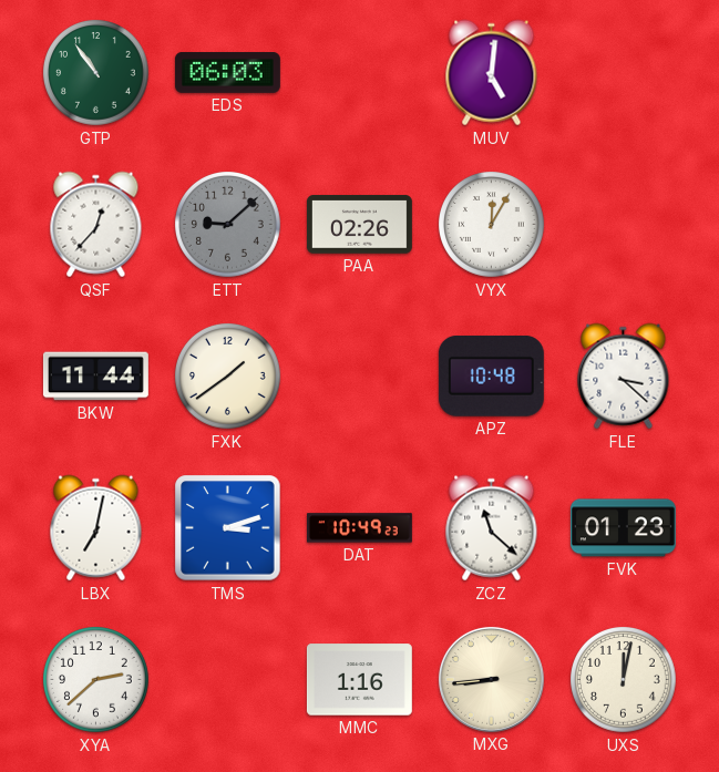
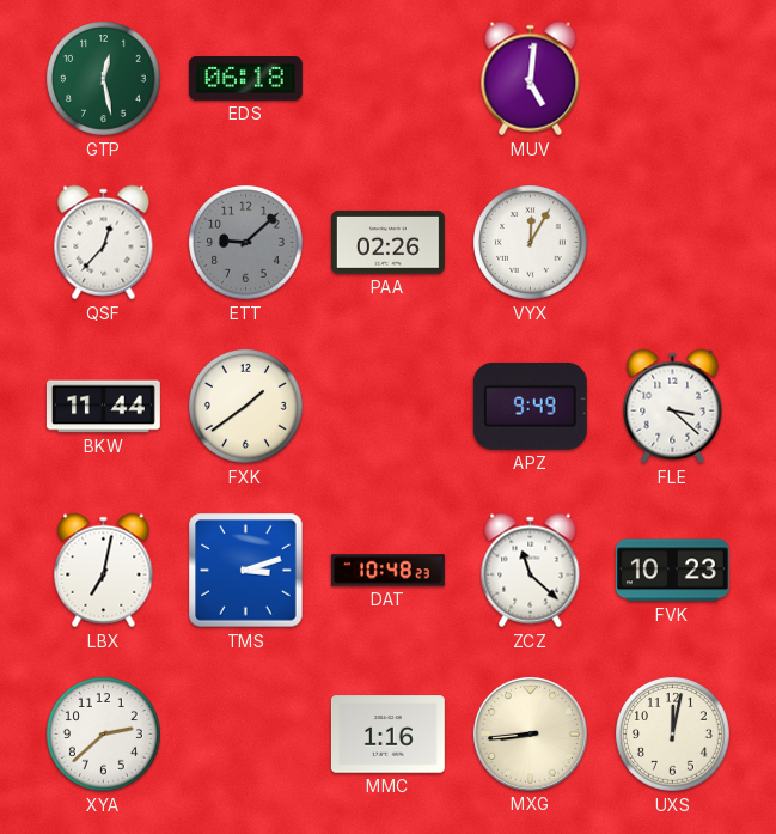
GTP: 10:54 -> 12:28 (104, 79)
EDS: 06:03 -> 06:18 (245, 79)
APZ: 10:48 -> 9:49 (530, 406)
DAT: 10:49 -> 10:48 (387, 571)
FVK: 01:23 -> 10:23 (672, 571)
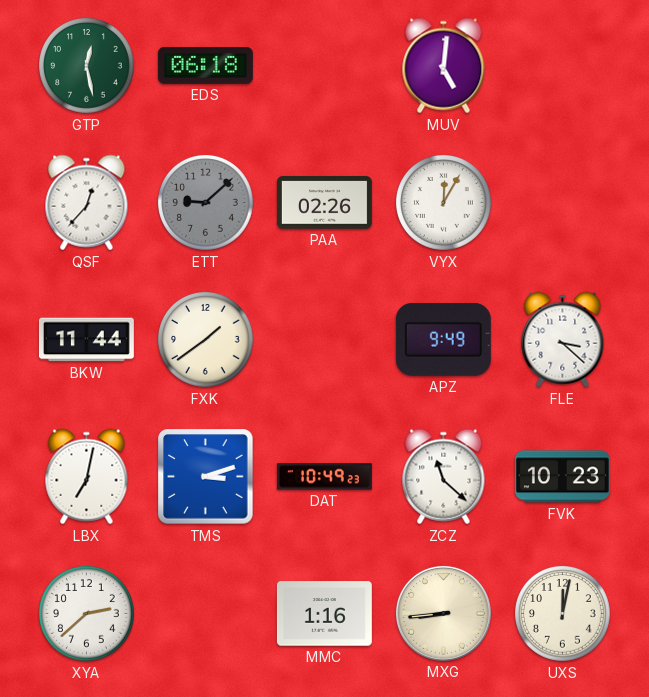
DAT: 10:48 -> 10:49 (324, 477)
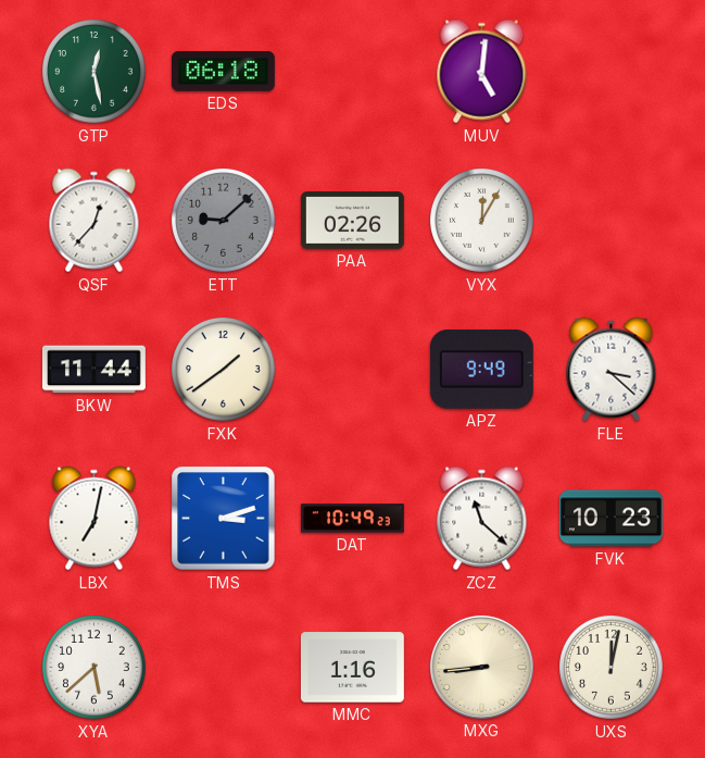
XYA: 2:38 -> 5:38 (95, 668)
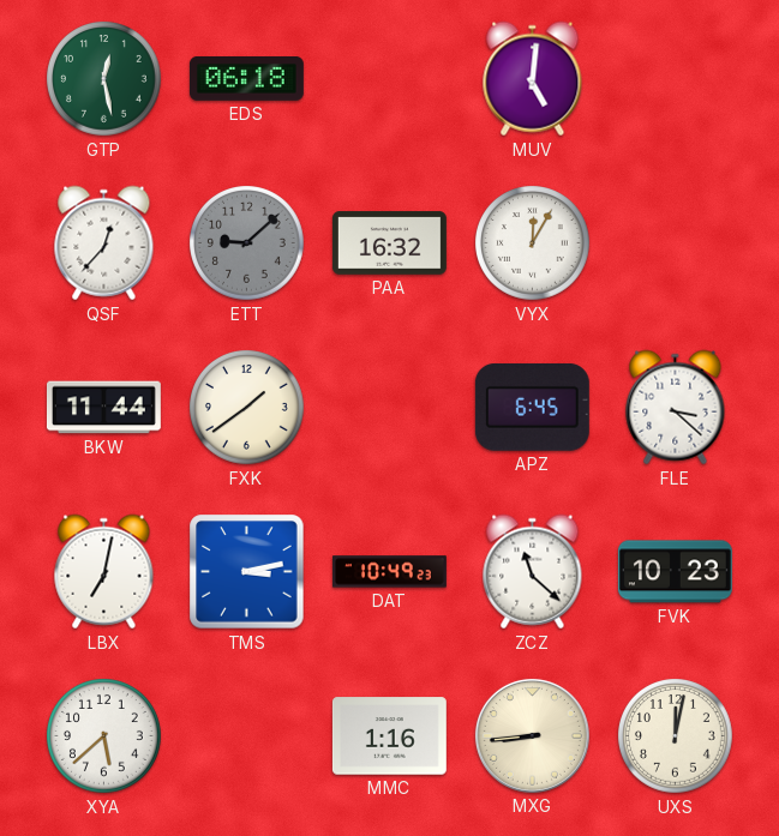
PAA: 02:26 -> 16:32 (389, 243)
APZ: 9:49 -> 6:45 (532, 407)
TMS: 3:12 -> 3:13 (247, 572)
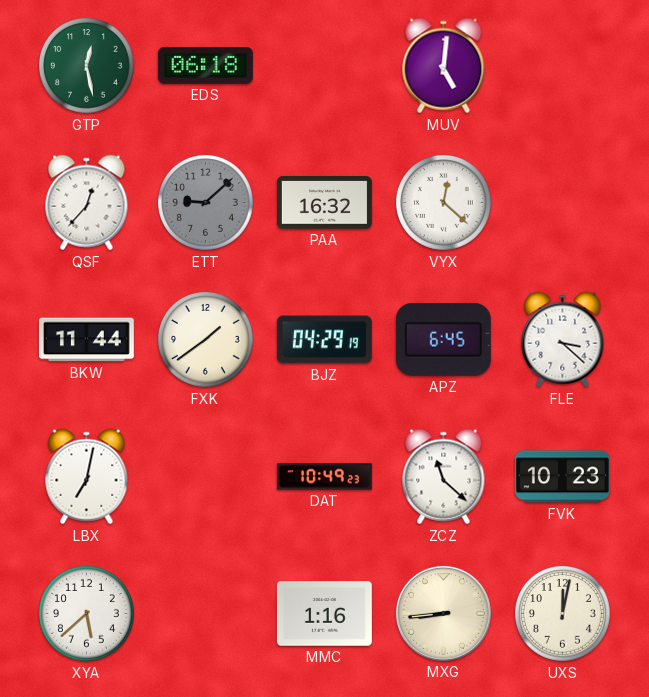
VYX: 12:05 -> 12:22 (444, 203)
BJZ: none -> 04:29 (324, 340)
TMS: 3:13 -> none (247, 572)
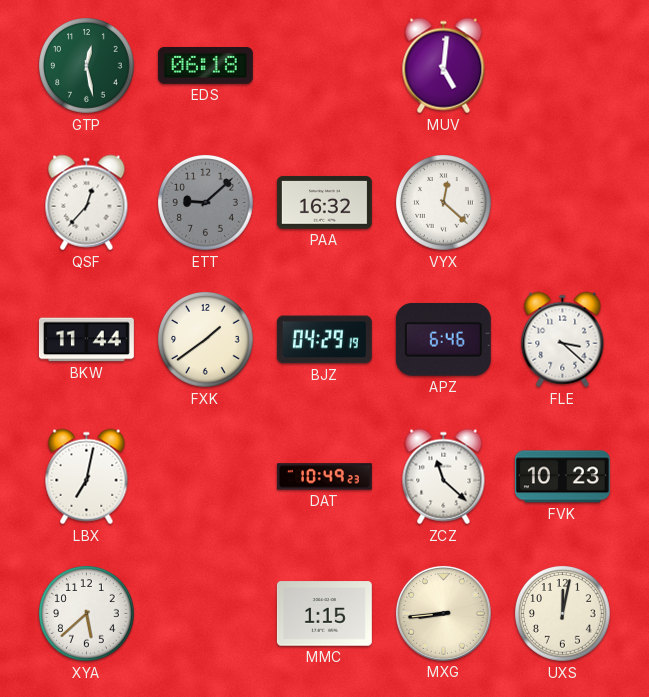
APZ: 6:45 -> 6:46 (443, 339)
MMC: 1:16 -> 1:15 (324, 614)
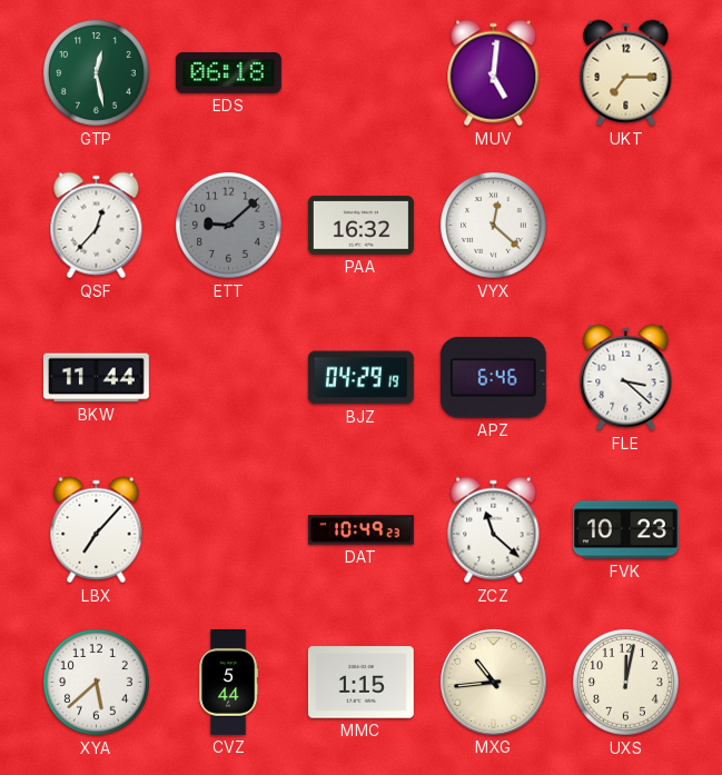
UKT: none -> 7:15 (626, 73)
FXK: 1:39 -> none (206, 340)
LBX: 7:02 -> 7:07 (97, 530)
CVZ: none -> 5:44 (228, 682)
MXG: 8:44 -> 10:44 (493, 682)
